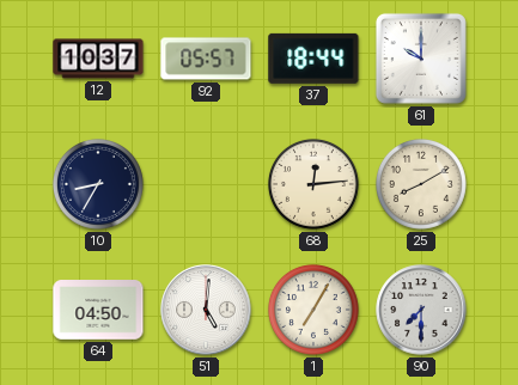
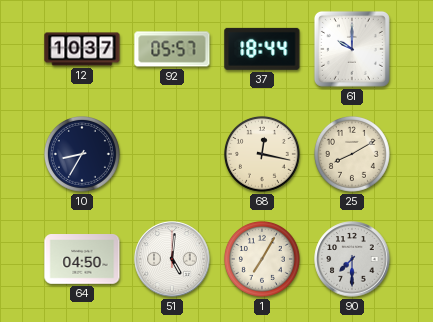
68: 12:14 -> 12:17 (262, 154)
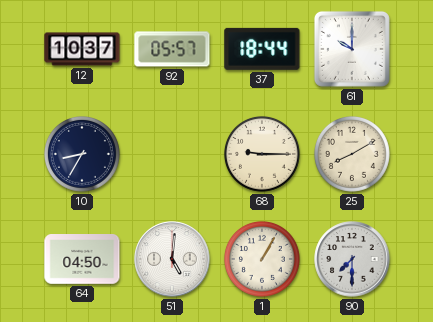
68: 12:17 -> 9:15 (262, 154)
1: 7:05 -> 1:05 (262, 259)
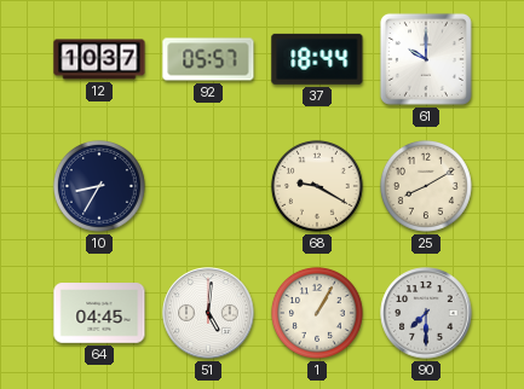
68: 9:15 -> 9:20 (317, 186)
64: 04:50 -> 04:45 (99, 314)
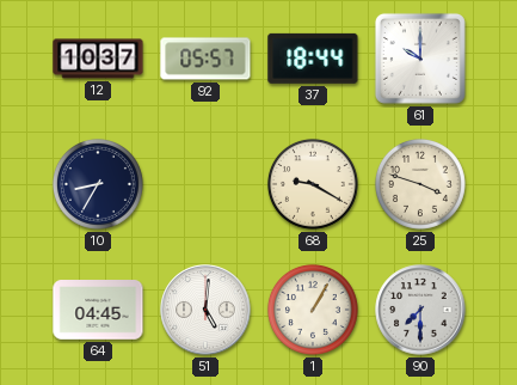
25: 8:10 -> 3:48 (420, 184)
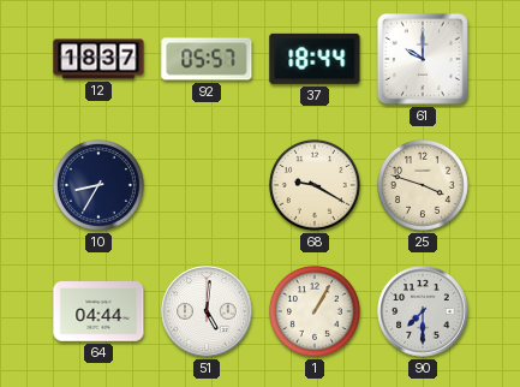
12: 10:37 -> 18:37 (98, 59)
64: 04:45 -> 04:44 (98, 312)
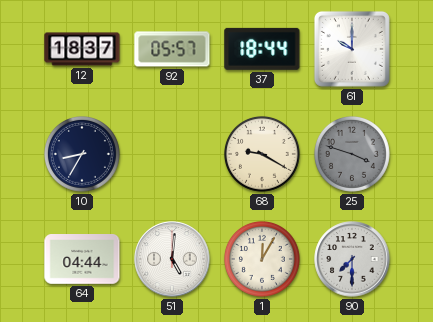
25 dial: cream -> grey (352, 154)
1: 1:05 -> 12:05 (262, 259)
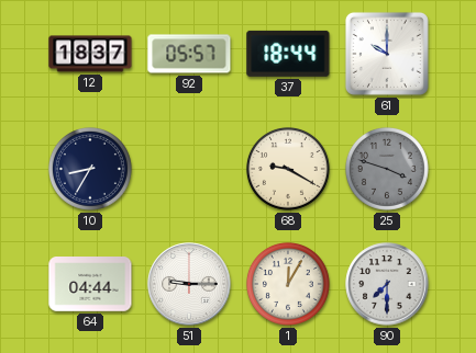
51: 5:01 -> 9:15 (189, 284)
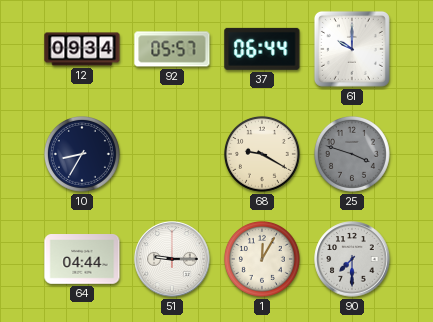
12: 18:37 -> 09:34 (82, 49)
37: 18:44 -> 06:44 (262, 49)
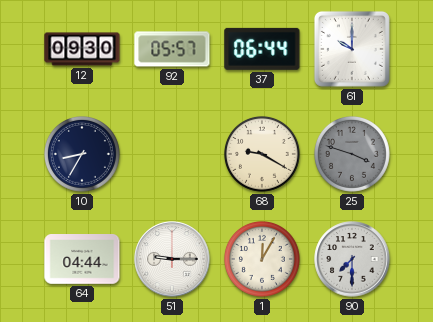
12: 09:34 -> 09:30 (82, 49)
